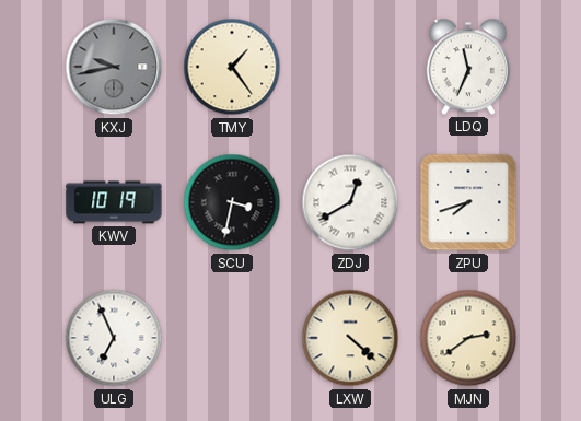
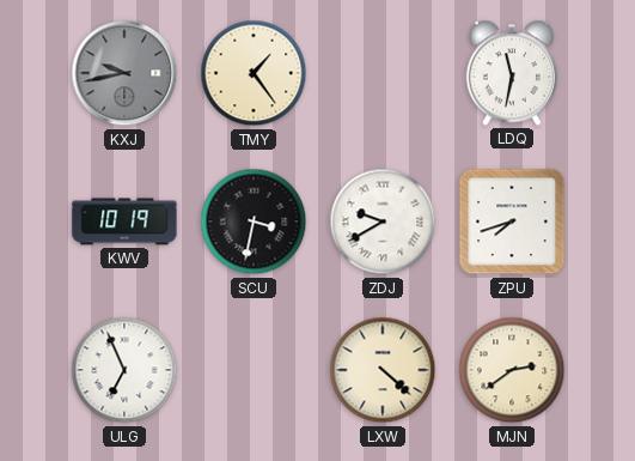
LDQ: 11:34 -> 11:32 (511, 73)
ZDJ: 12:40 -> 9:40 (383, 222)
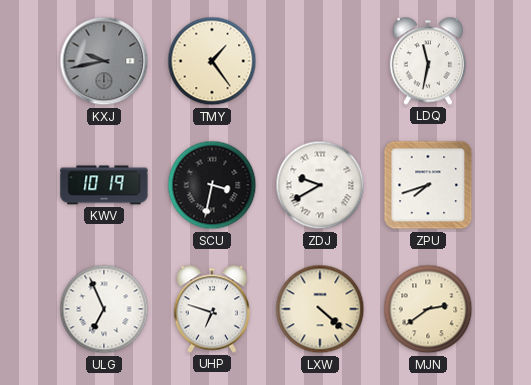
UHP: none -> 6:48 (211, 309)
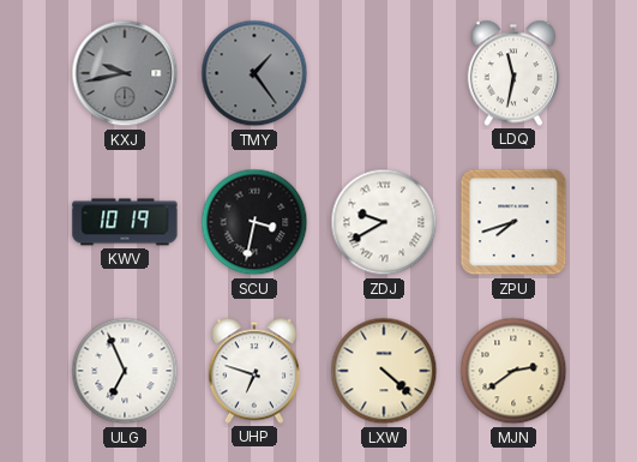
TMY dial: cream -> grey (254, 73)
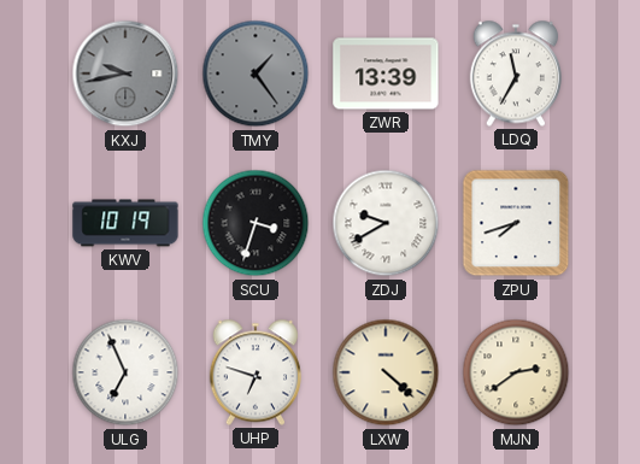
ZWR: none -> 13:39 (386, 74)
LDQ: 11:32 -> 11:35 (515, 74)
SCU: 3:32 -> 3:33 (256, 223)
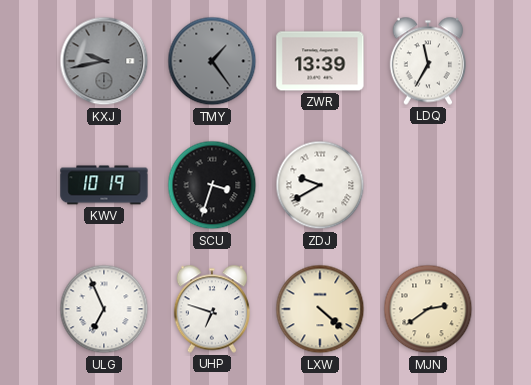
ZPU: 7:42 -> none (516, 223)
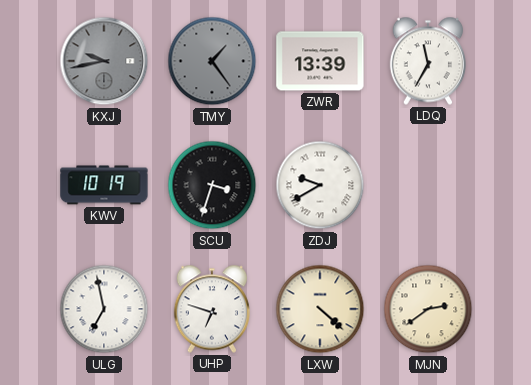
ULG: 6:56 -> 6:58 (104, 309)
